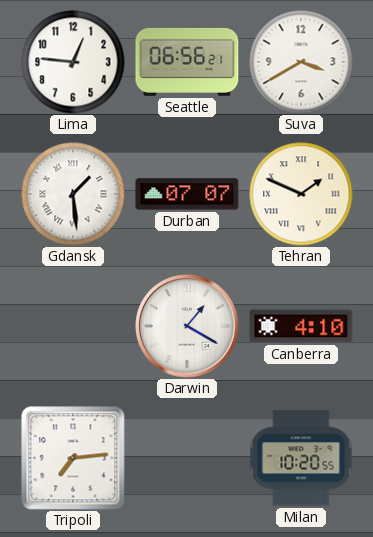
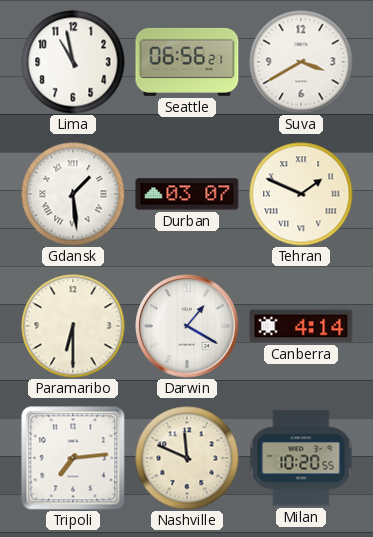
Lima: 12:46 -> 10:58 (73, 62)
Durban: 07:07 -> 03:07 (187, 194)
Paramaribo: none -> 6:30 (73, 326)
Canberra: 4:10 -> 4:14 (301, 326)
Nashville: none -> 11:49 (187, 458)
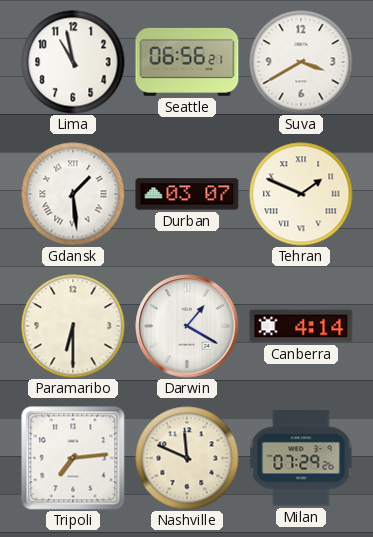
Milan: 10:20 -> 07:29 (301, 458)
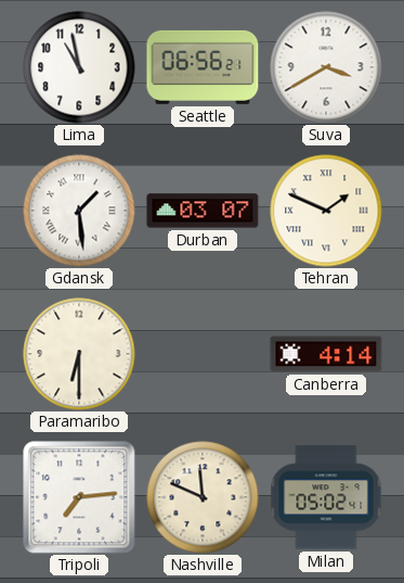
Darwin: 1:20 -> none (187, 326)
Milan: 07:29 -> 05:02 (326, 497)
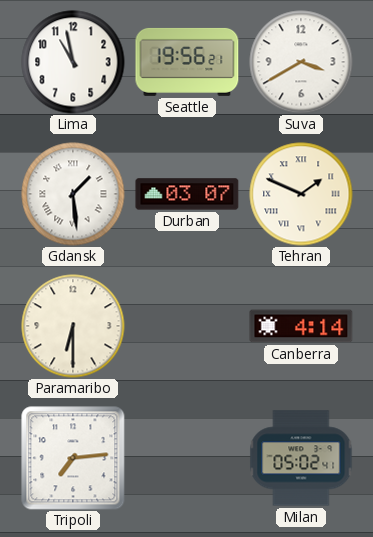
Seattle: 06:56 -> 19:56 (187, 62)
Nashville: 11:49 -> none (203, 497)
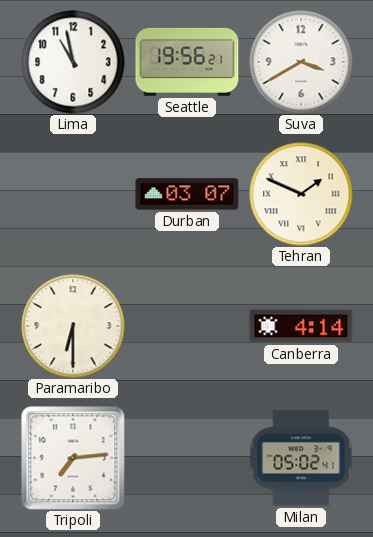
Gdansk: 1:29 -> none (73, 194)
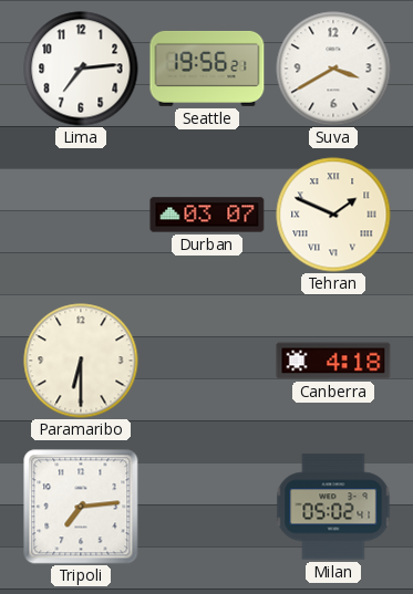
Lima: 10:58 -> 7:14 (81, 69)
Canberra: 4:14 -> 4:18 (333, 361)
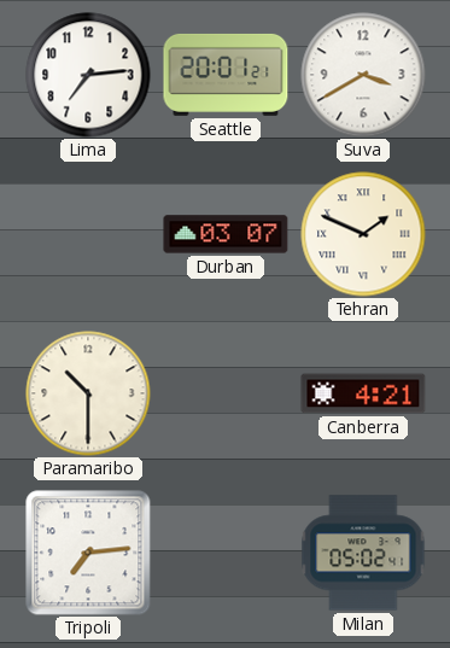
Seattle: 19:56 -> 20:01 (226, 75)
Paramaribo: 6:30 -> 10:30 (88, 393)
Canberra: 4:18 -> 4:21 (363, 393)
